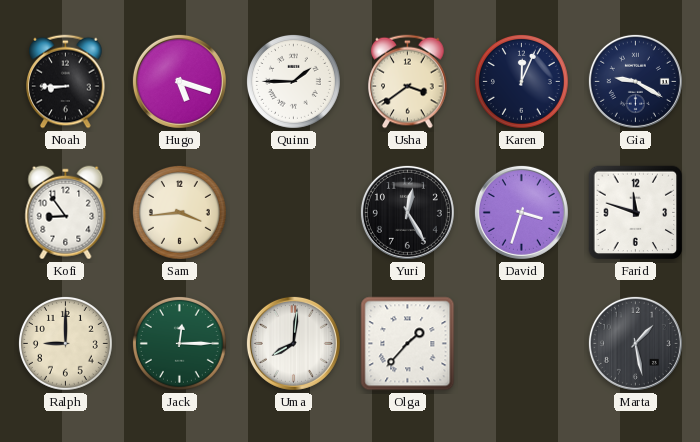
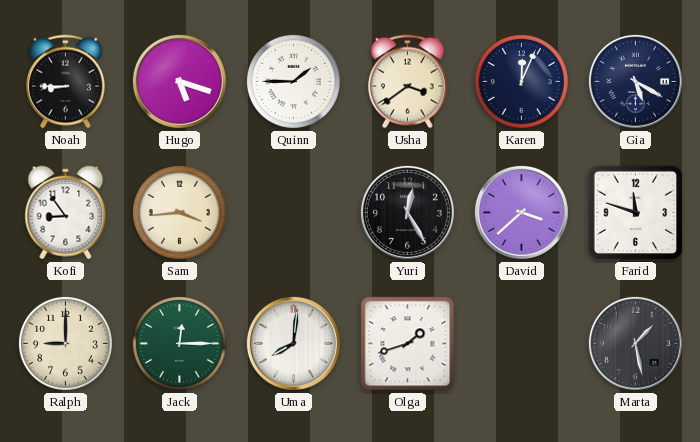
Gia: 9:20 -> 5:20 (635, 81)
David: 3:33 -> 3:38 (521, 212)
Olga: 1:37 -> 1:42 (408, 344)
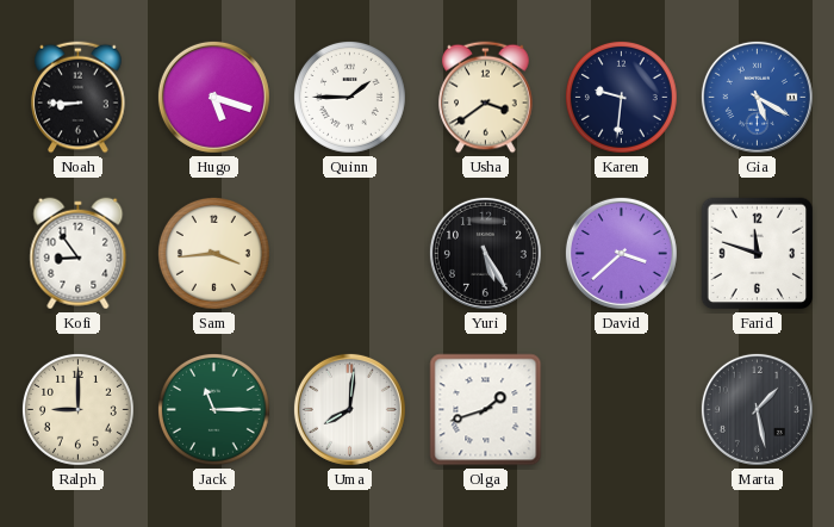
Karen: 12:04 -> 9:31 (621, 97)
Gia dial: navy -> blue (757, 97)
Yuri: 12:25 -> 5:25 (485, 253)
Jack: 12:15 -> 11:15 (213, 409)
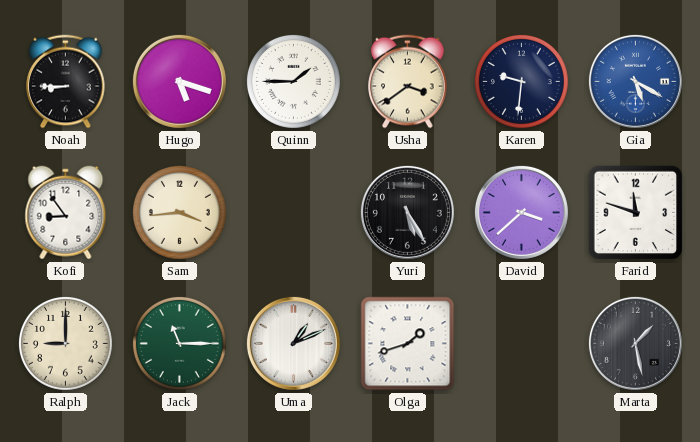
Uma: 8:01 -> 1:11 (293, 343)
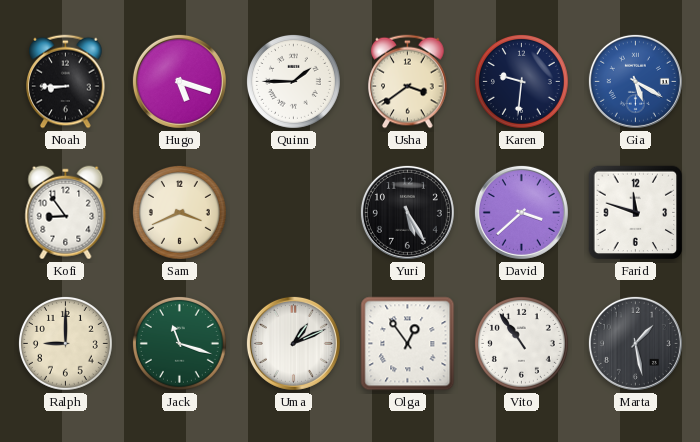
Sam: 3:44 -> 3:41 (179, 212)
Jack: 11:15 -> 11:18 (179, 343)
Olga: 1:42 -> 12:54 (408, 344)
Vito: none -> 10:54 (521, 343)
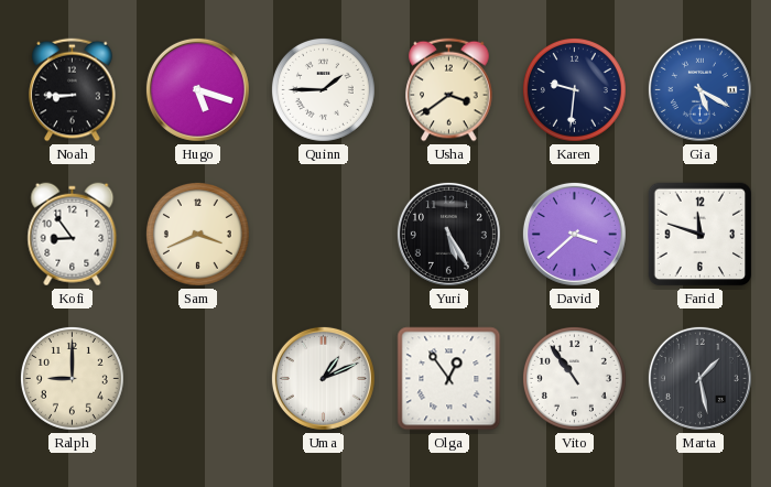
Jack: 11:18 -> none (179, 343)
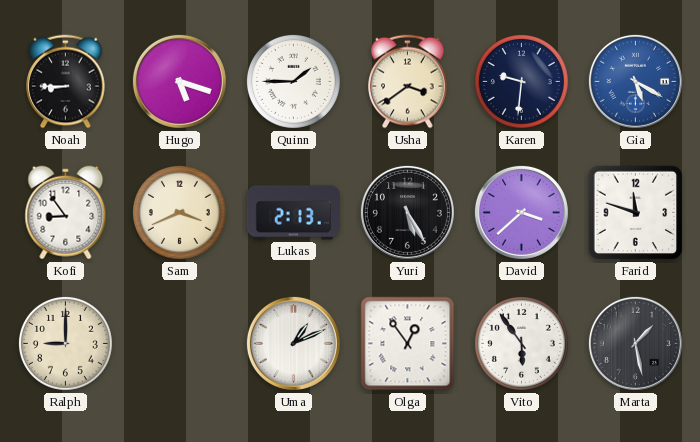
Lukas: none -> 2:13 (293, 213)
Vito: 10:54 -> 5:54 (521, 343)
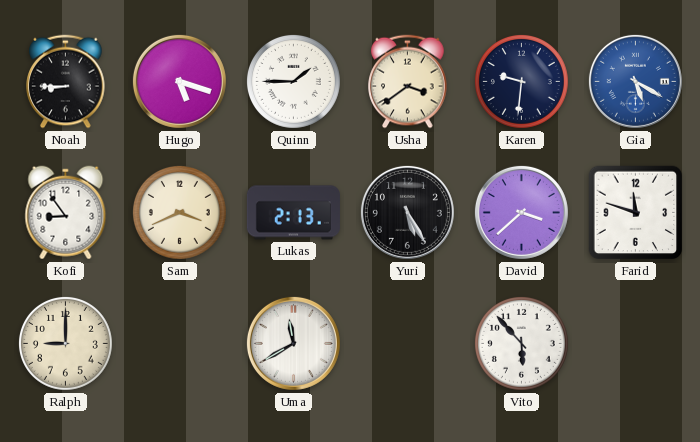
Uma: 1:11 -> 11:40 (293, 343)
Olga: 12:54 -> none (408, 344)
Vito: 5:54 -> 5:53 (521, 343)
Marta: 1:28 -> none (635, 343)
